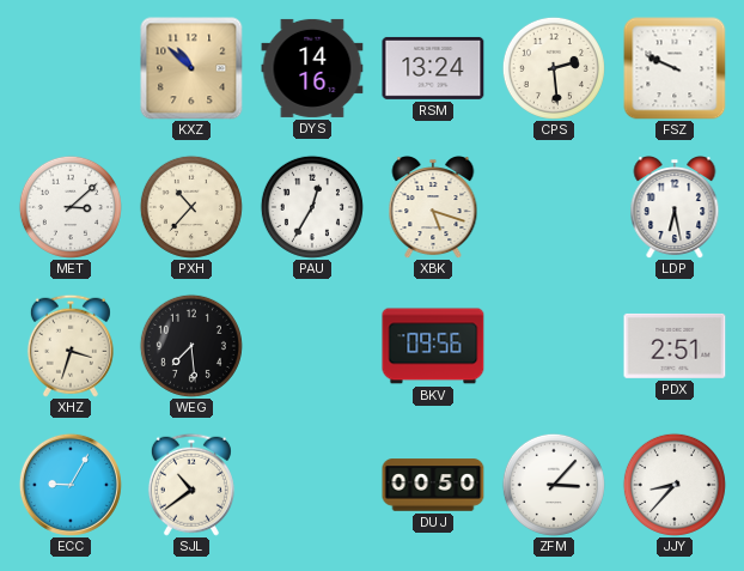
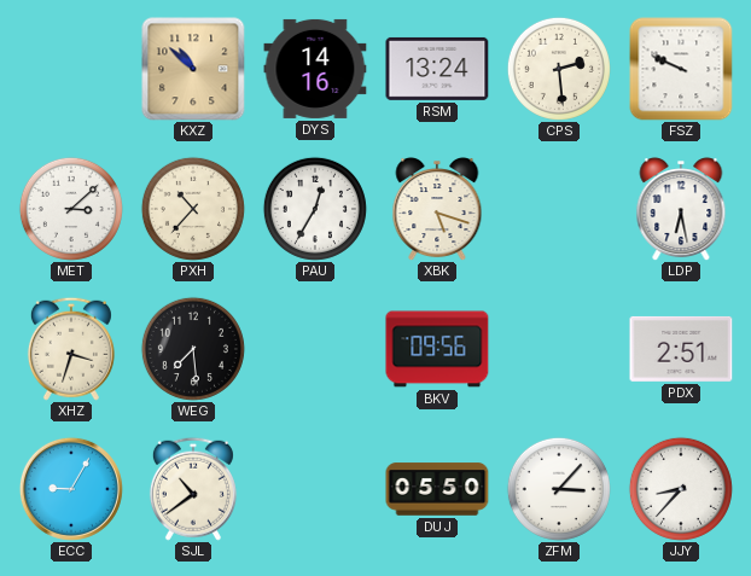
DUJ: 00:50 -> 05:50 (437, 489)
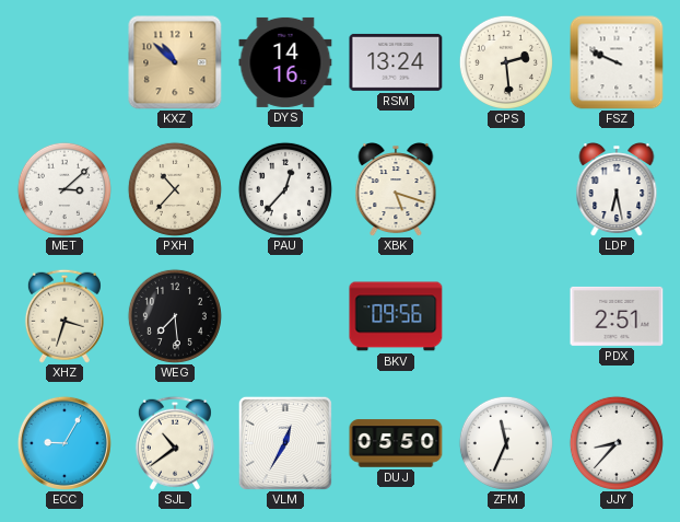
PAU: 12:35 -> 12:37 (285, 189)
VLM: none -> 12:35 (285, 443)
ZFM: 3:07 -> 11:34 (506, 443)
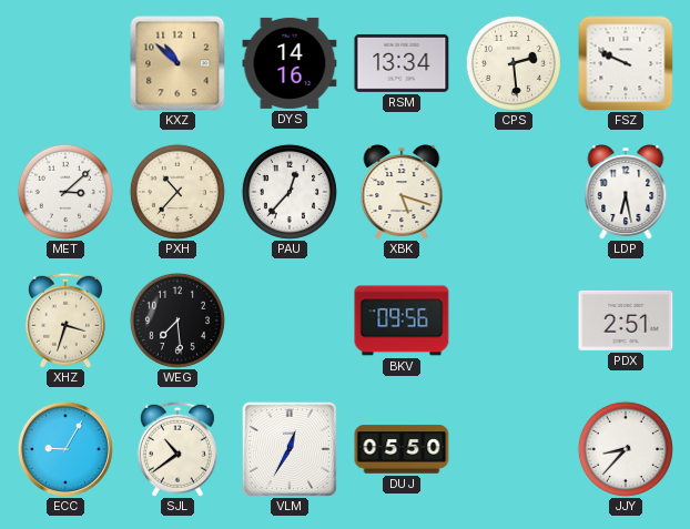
RSM: 13:24 -> 13:34 (402, 63)
ZFM: 11:34 -> none (506, 443)
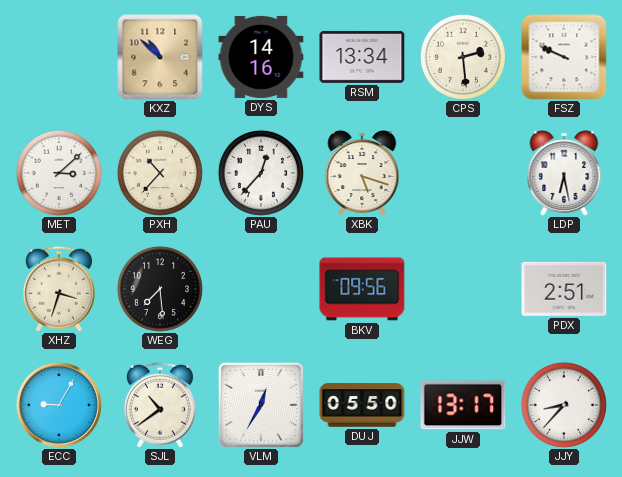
JJW: none -> 13:17 (463, 405)
